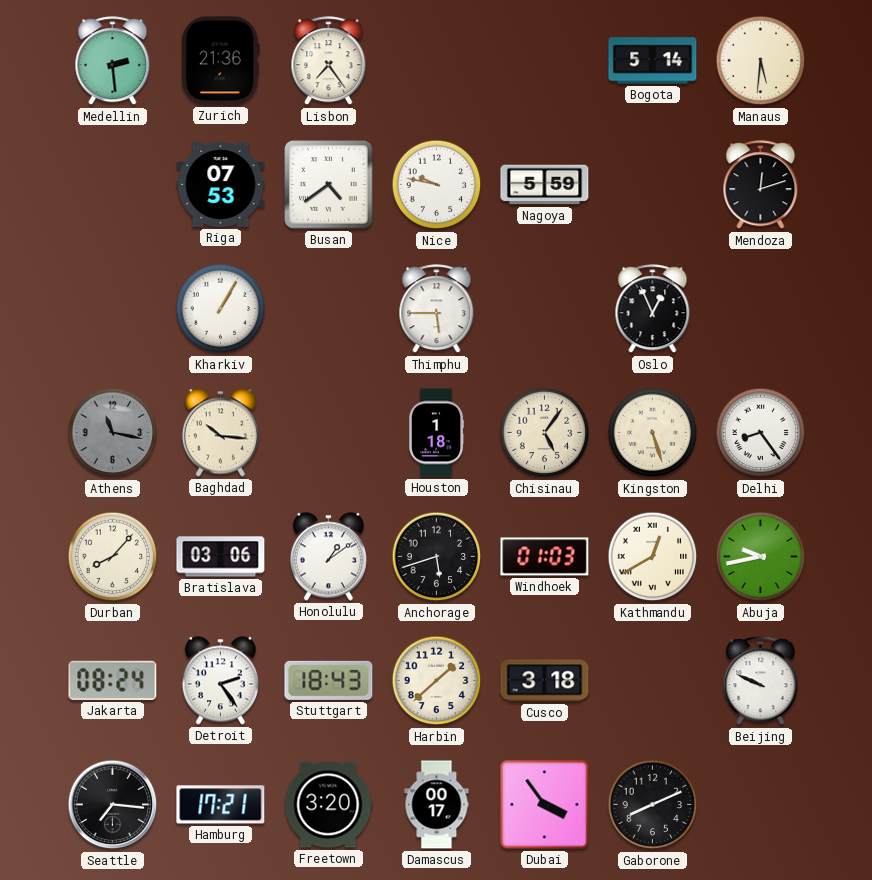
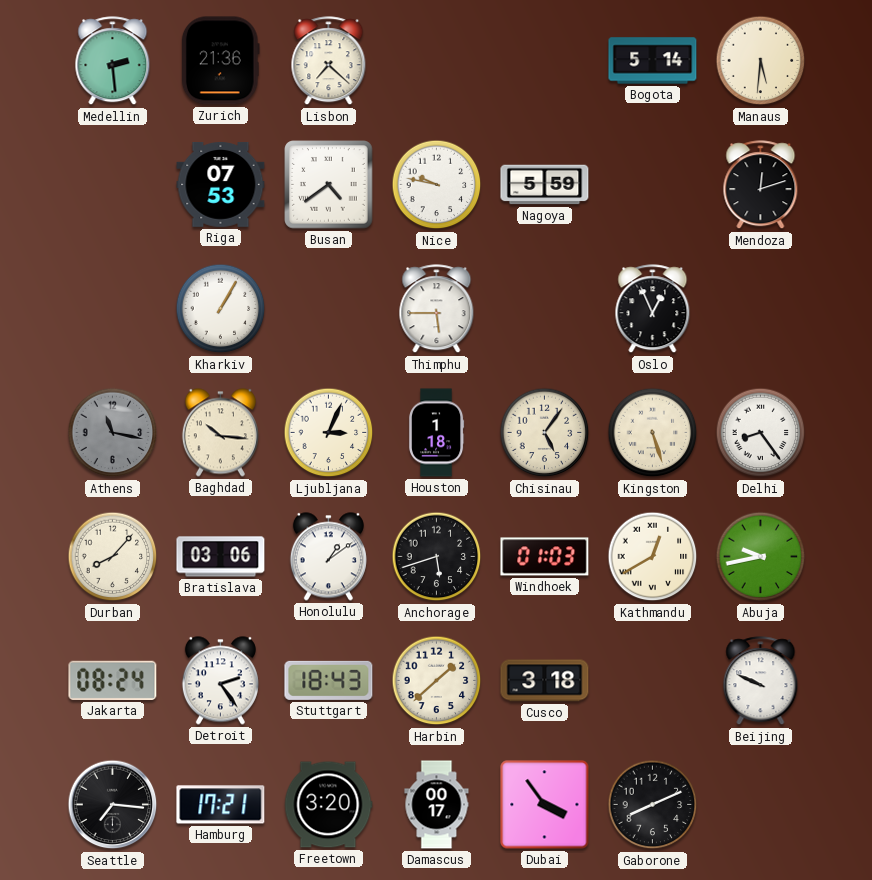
Lisbon: 7:24 -> 7:22 (329, 61)
Ljubljana: none -> 3:04 (329, 433)
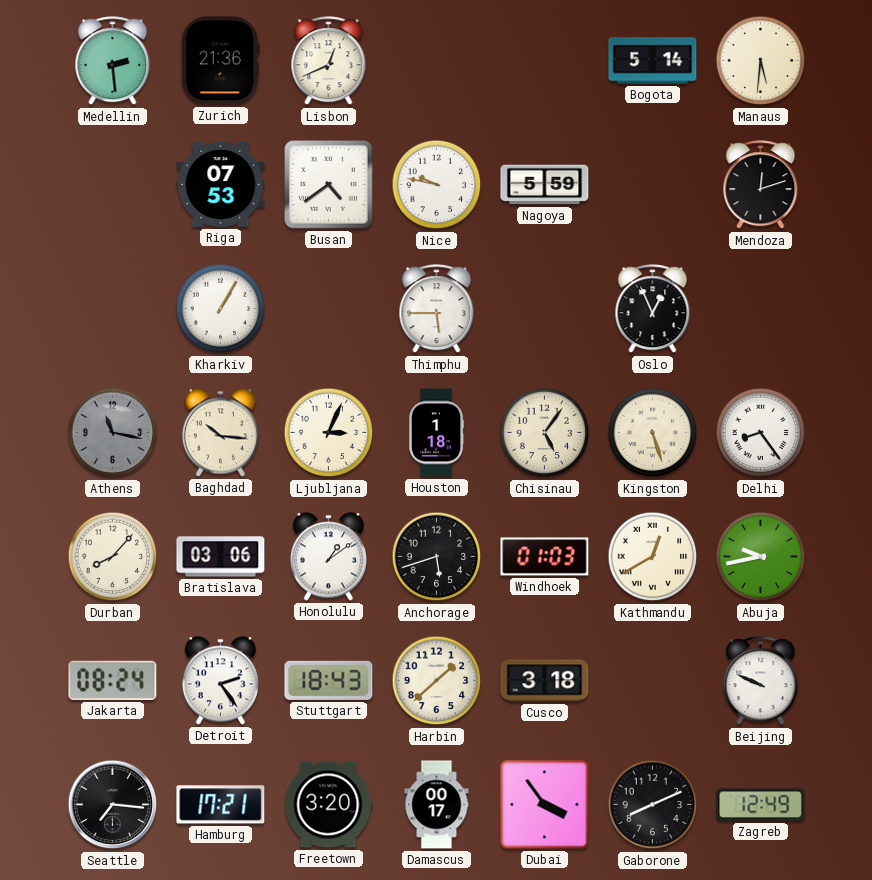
Lisbon: 7:22 -> 12:41 (329, 61)
Zagreb: none -> 12:49 (761, 805)
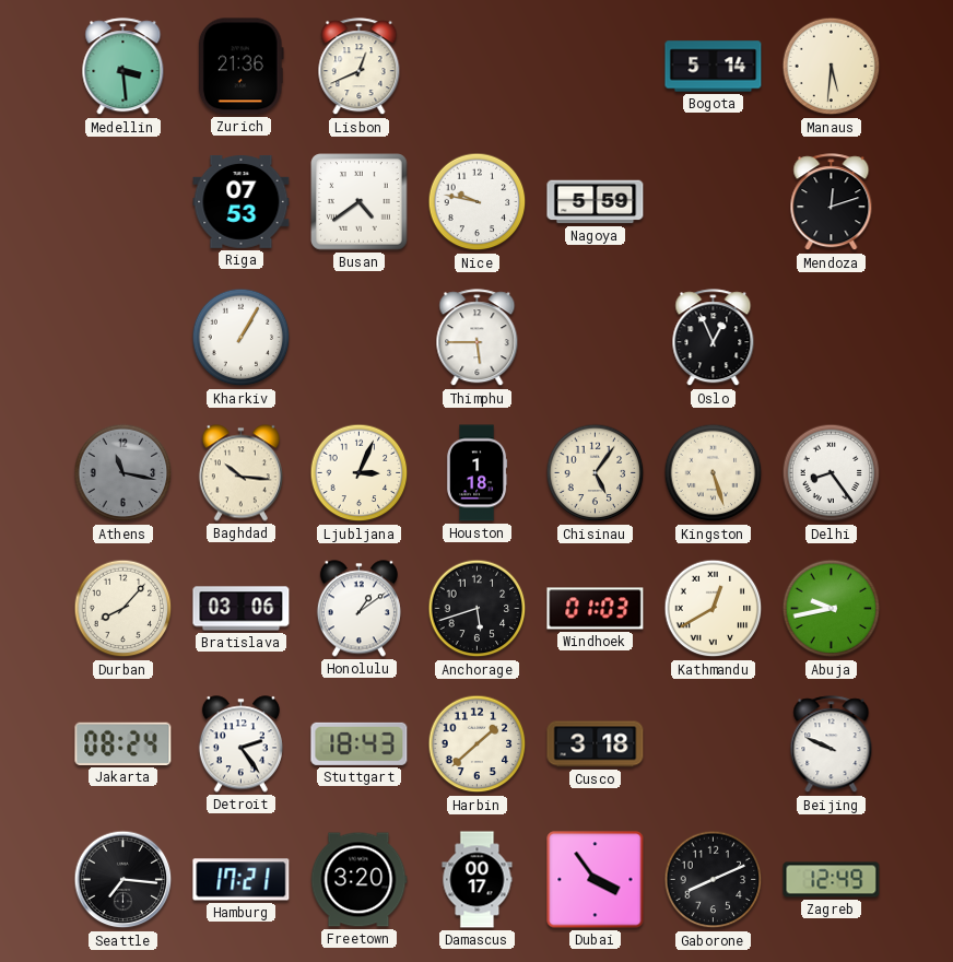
Medellin: 2:29 -> 3:29 (123, 67)
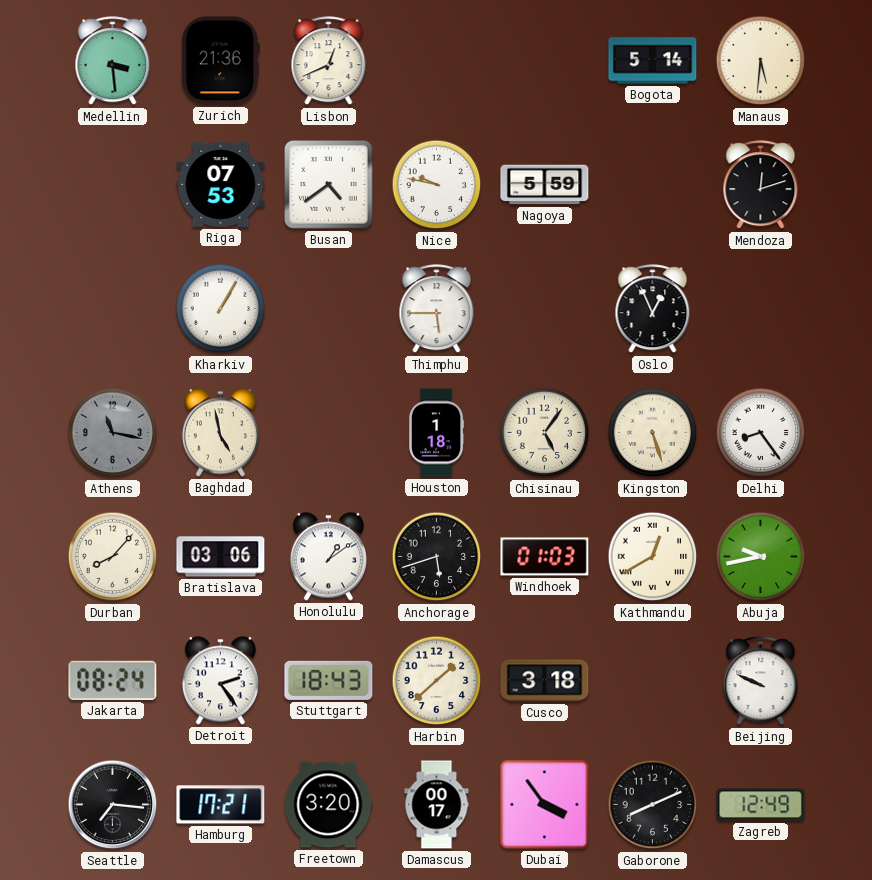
Baghdad: 10:16 -> 4:58 (220, 433)
Ljubljana: 3:04 -> none (360, 473)
